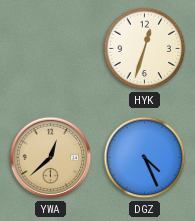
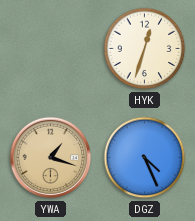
YWA: 12:38 -> 1:18 (51, 158)
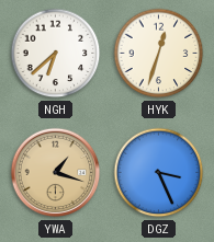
NGH: none -> 6:38 (56, 54)
DGZ: 4:26 -> 3:26 (159, 173)
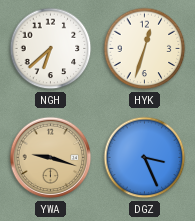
YWA: 1:18 -> 9:18 (51, 158)
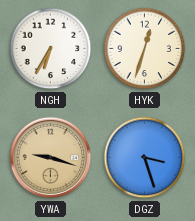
NGH: 6:38 -> 6:35 (51, 49)
DGZ: 3:26 -> 3:27 (145, 158)
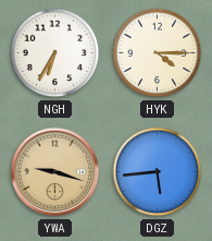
HYK: 12:33 -> 4:15 (158, 53)
DGZ: 3:27 -> 5:44 (158, 172)
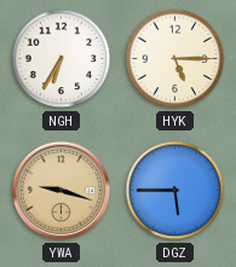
HYK: 4:15 -> 5:15 (175, 59)
DGZ: 5:44 -> 5:45 (175, 191)
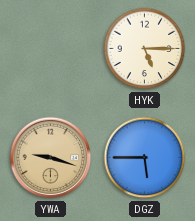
NGH: 6:35 -> none (62, 59)
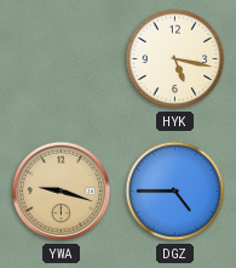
HYK: 5:15 -> 5:17 (175, 59)
DGZ: 5:45 -> 4:45 (175, 192)
